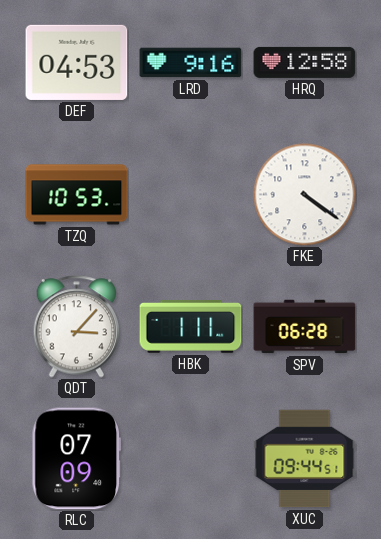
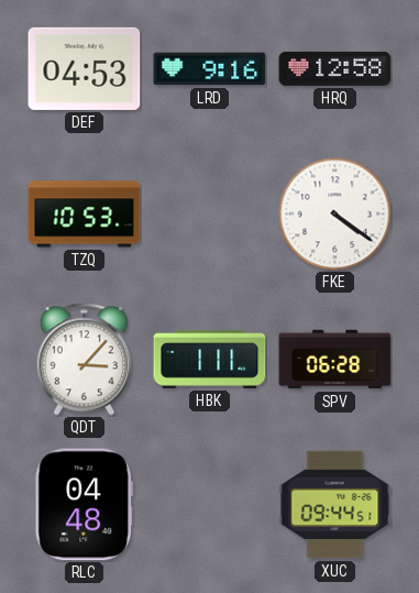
RLC: 07:09 -> 04:48 (84, 505)
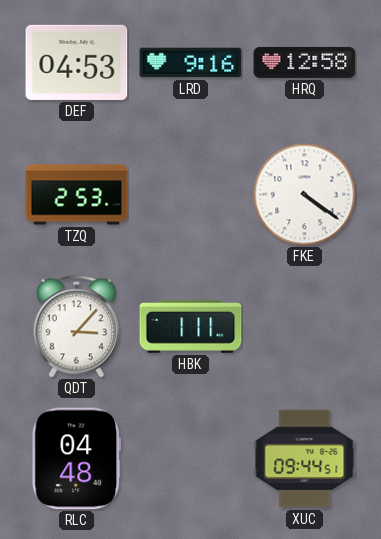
TZQ: 10:53 -> 2:53 (77, 195)
SPV: 06:28 -> none (335, 360)
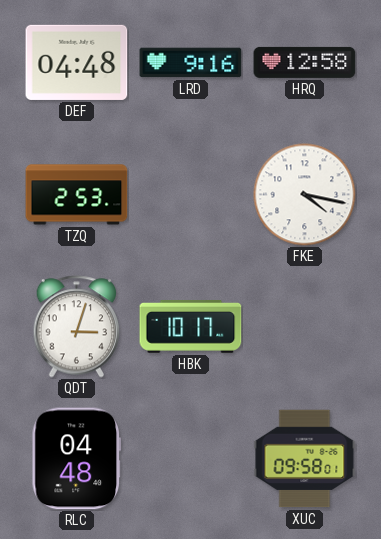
DEF: 04:53 -> 04:48 (77, 62)
FKE: 4:21 -> 4:17 (305, 195)
QDT: 3:07 -> 3:03 (77, 327)
HBK: 1:11 -> 10:17 (191, 326)
XUC: 09:44 -> 09:58 (305, 459)
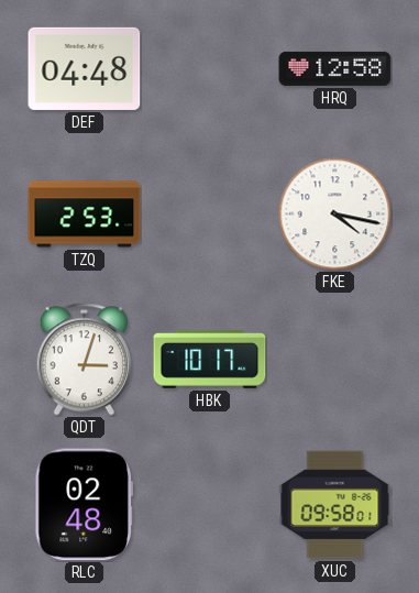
LRD: 9:16 -> none (191, 63)
RLC: 04:48 -> 02:48 (84, 505)
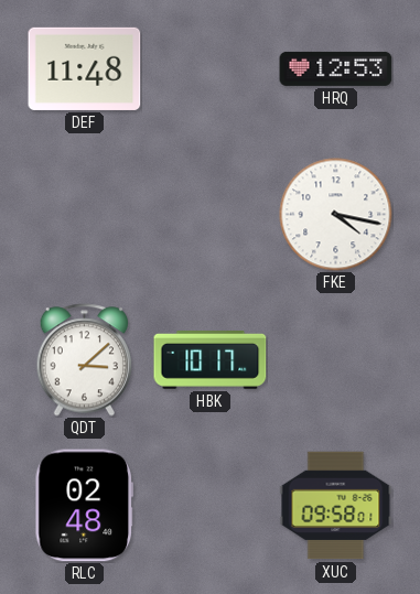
DEF: 04:48 -> 11:48 (85, 68)
HRQ: 12:58 -> 12:53 (336, 68)
TZQ: 2:53 -> none (85, 215)
QDT: 3:03 -> 3:08 (85, 360)
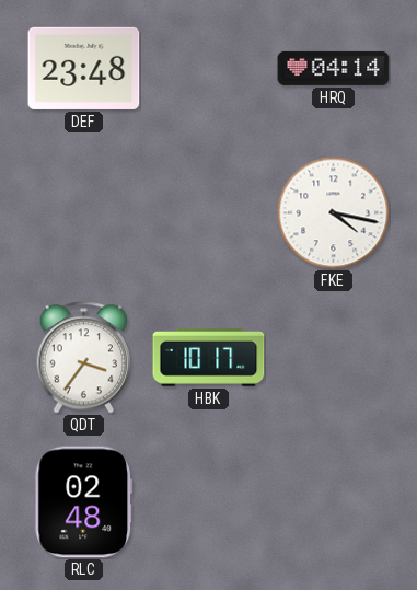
DEF: 11:48 -> 23:48 (84, 68)
HRQ: 12:53 -> 04:14 (334, 68)
QDT: 3:08 -> 3:36 (84, 358)
XUC: 09:58 -> none (336, 506)
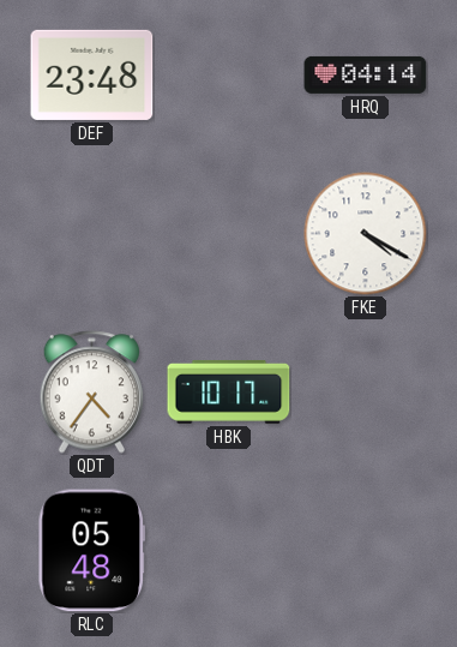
FKE: 4:17 -> 4:20 (366, 234)
QDT: 3:36 -> 4:36 (92, 393)
RLC: 02:48 -> 05:48 (91, 551)
